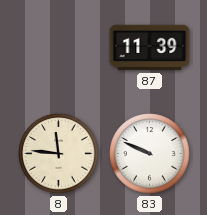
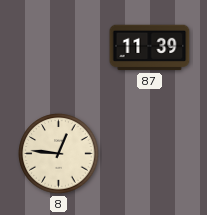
8: 11:46 -> 12:46 (59, 154)
83: 9:49 -> none (150, 154)
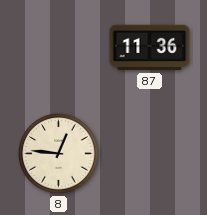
87: 11:39 -> 11:36 (150, 48)
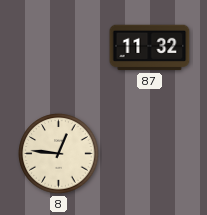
87: 11:36 -> 11:32 (150, 48)
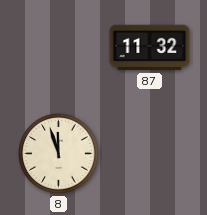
8: 12:46 -> 11:57 (59, 154)
